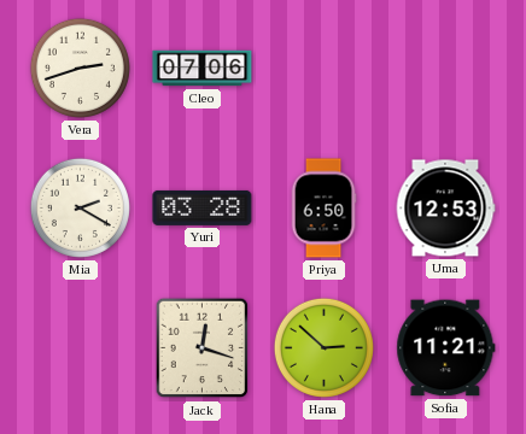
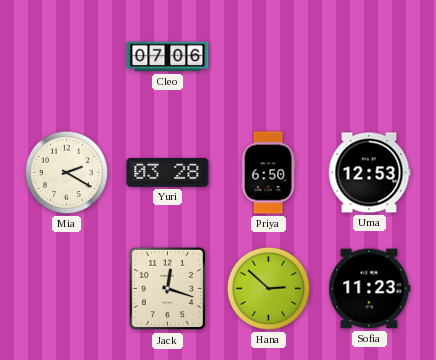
Vera: 2:42 -> none (80, 68)
Sofia: 11:21 -> 11:23 (370, 289)
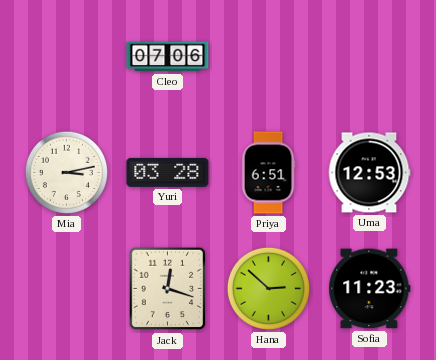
Mia: 2:20 -> 3:13 (66, 172)
Priya: 6:50 -> 6:51 (268, 173)
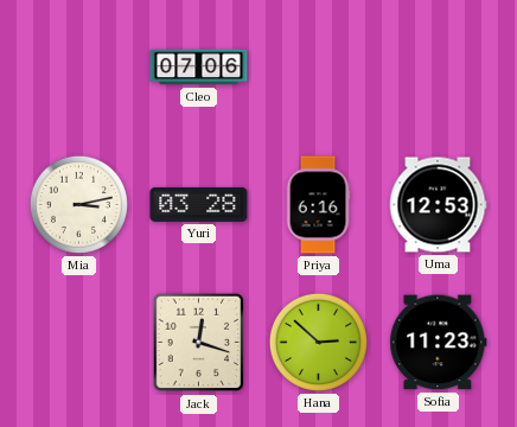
Priya: 6:51 -> 6:16 (318, 205)
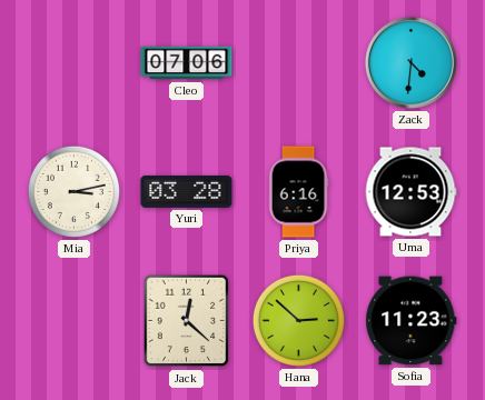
Zack: none -> 4:31 (410, 62)
Jack: 12:18 -> 12:22 (187, 321)
